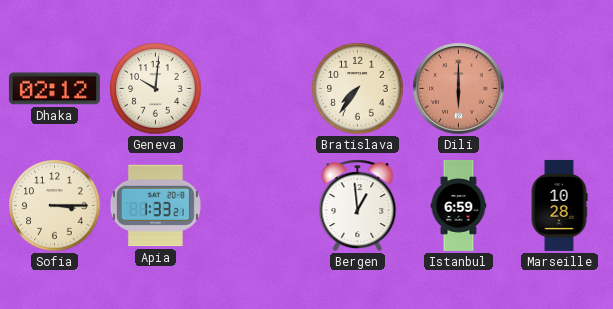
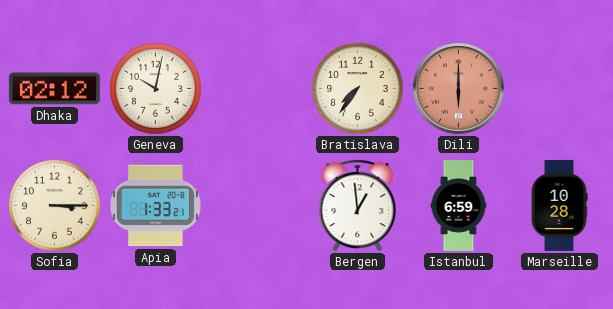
Geneva: 10:01 -> 10:02 (156, 89)
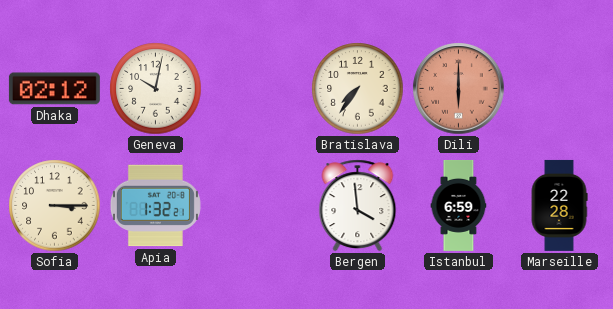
Apia: 1:33 -> 1:32 (155, 206)
Bergen: 12:59 -> 3:59 (358, 206)
Marseille: 10:28 -> 22:28 (559, 205)
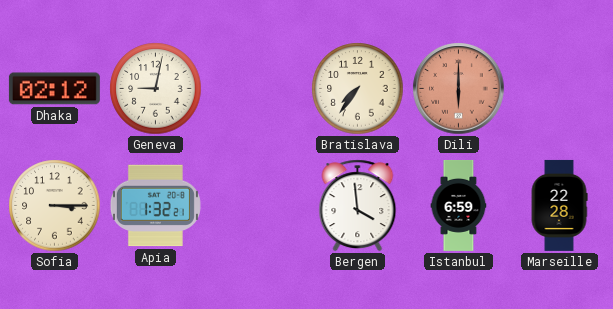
Geneva: 10:02 -> 9:02 (156, 89)
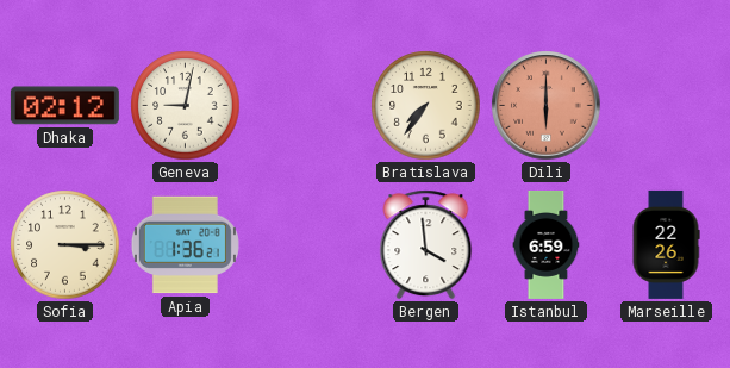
Apia: 1:32 -> 1:36 (185, 245)
Marseille: 22:28 -> 22:26 (666, 244)
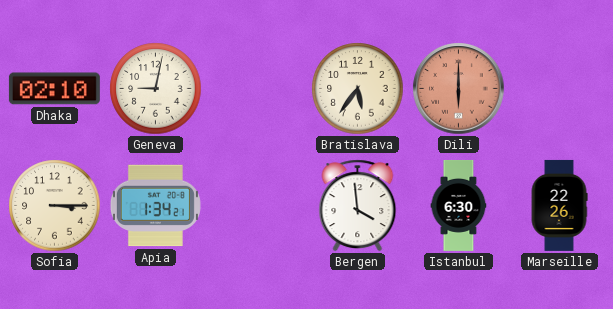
Dhaka: 02:12 -> 02:10 (54, 89)
Bratislava: 7:36 -> 5:36 (358, 89)
Apia: 1:36 -> 1:34 (155, 206)
Istanbul: 6:59 -> 6:30 (459, 205)
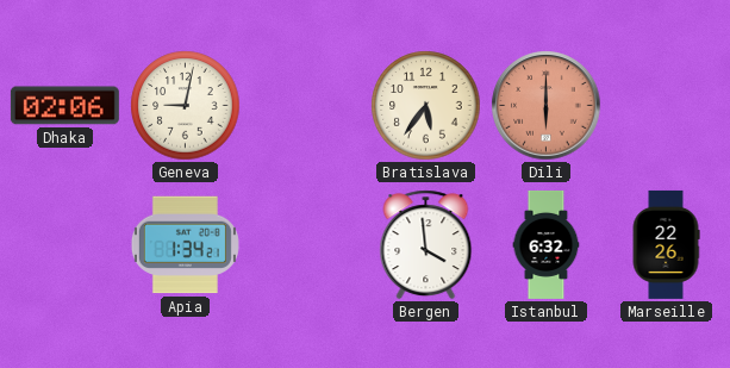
Dhaka: 02:10 -> 02:06 (64, 106)
Sofia: 3:15 -> none (55, 206)
Istanbul: 6:30 -> 6:32 (547, 244)
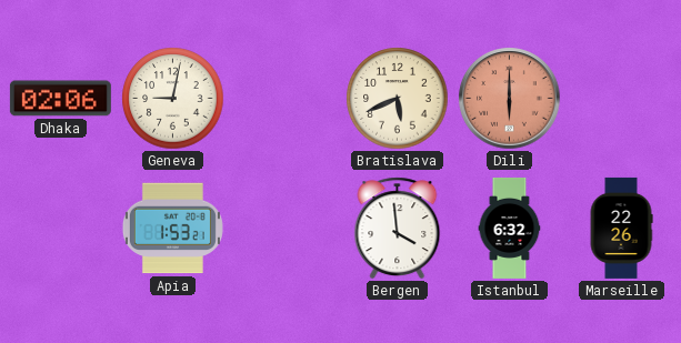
Bratislava: 5:36 -> 5:41 (398, 99)
Apia: 1:34 -> 1:53 (172, 229)
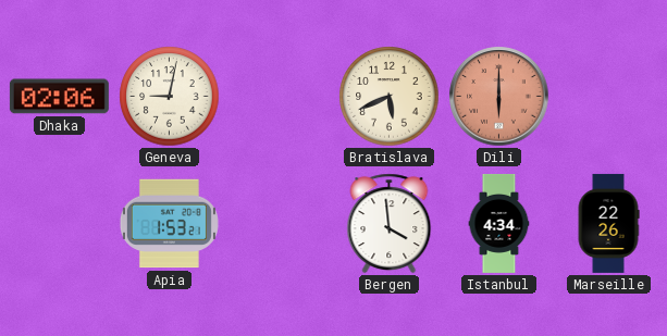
Istanbul: 6:32 -> 4:34 (499, 223)
